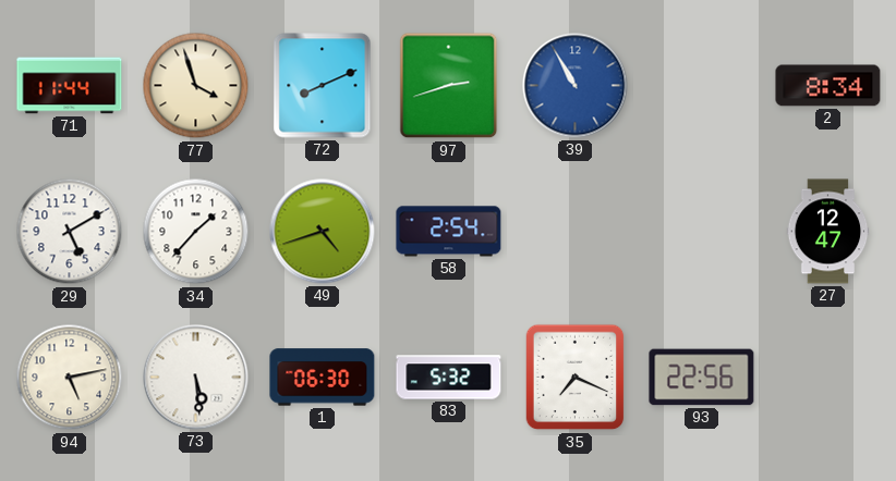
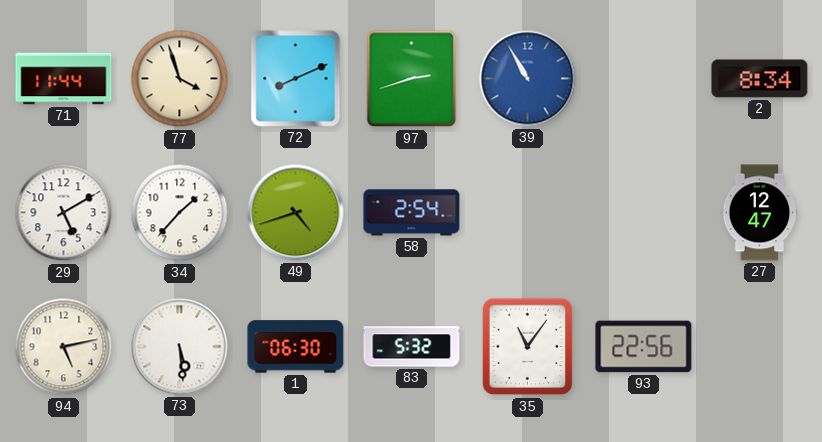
35: 7:19 -> 11:06 (528, 347)
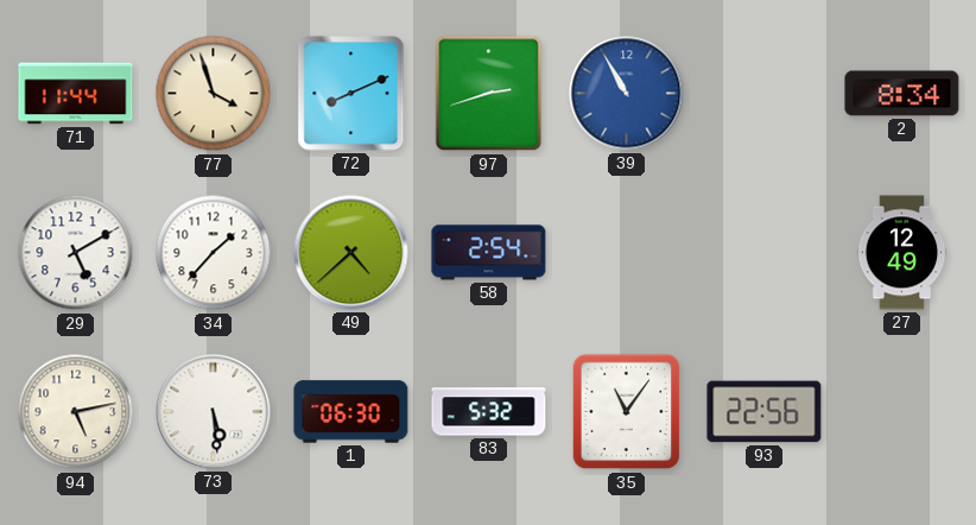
49: 4:42 -> 4:38 (351, 253)
27: 12:47 -> 12:49 (902, 253)
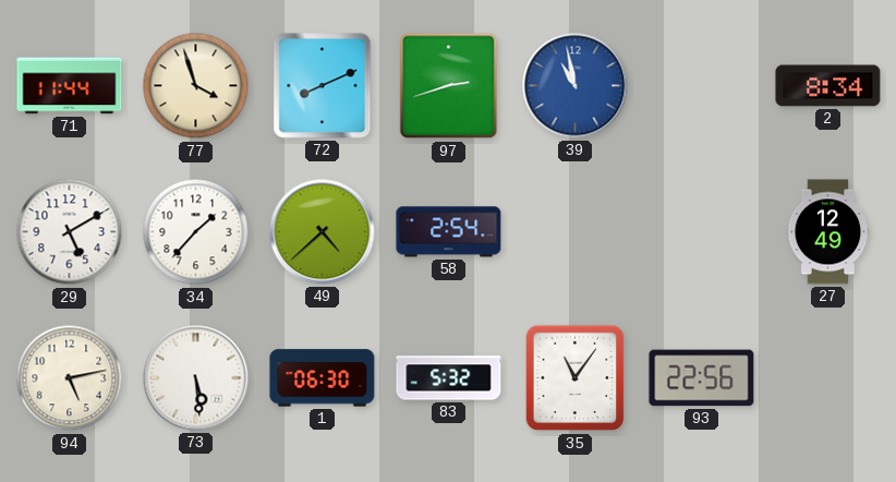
39: 10:55 -> 10:58 (576, 86)
